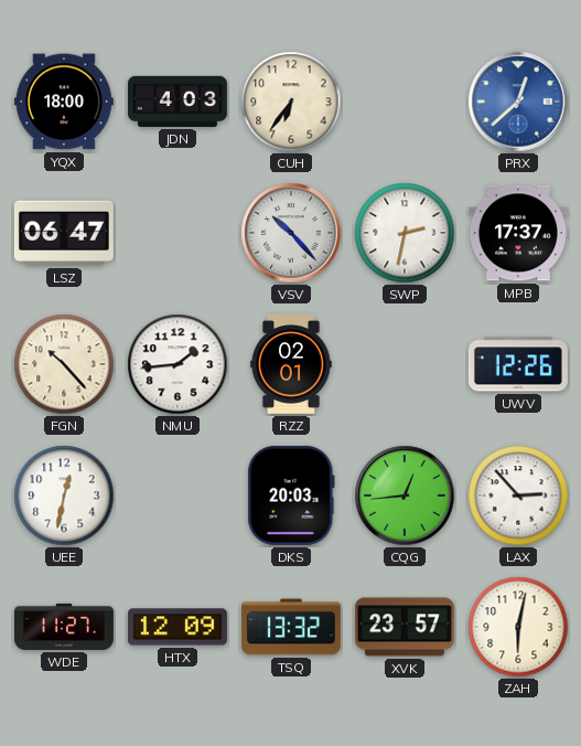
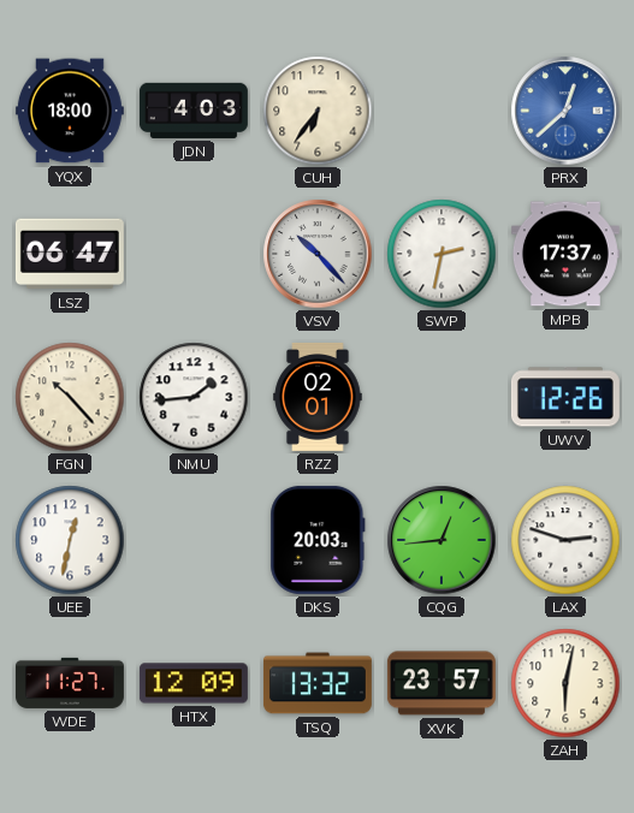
LAX: 2:53 -> 2:48 (565, 540)
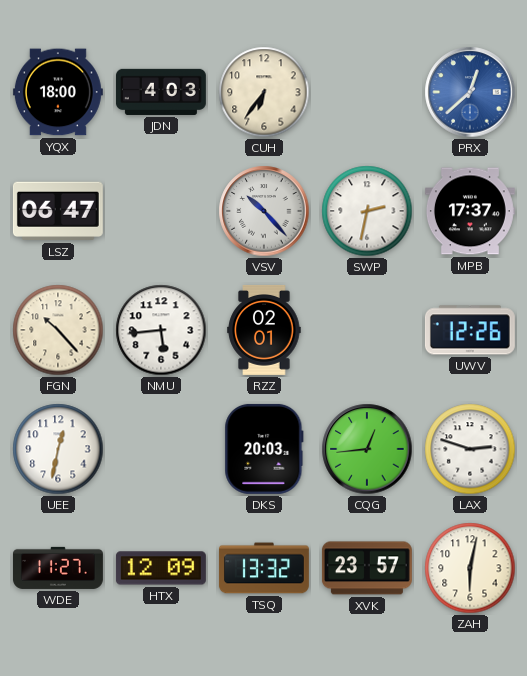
NMU: 1:44 -> 5:44 (161, 330)
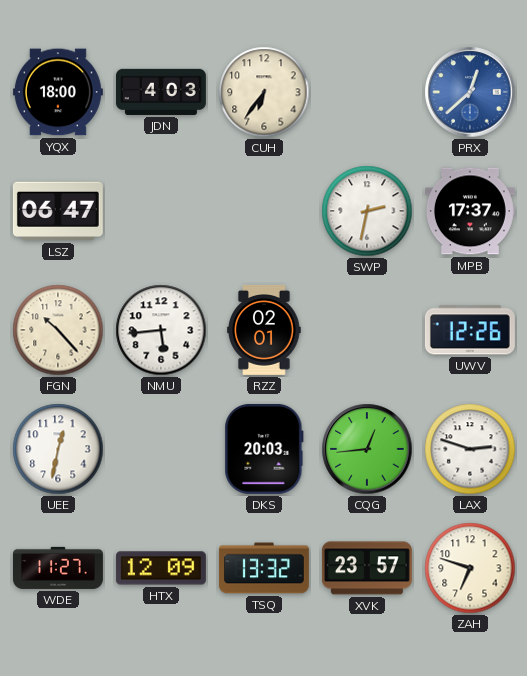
VSV: 10:23 -> none (264, 211)
ZAH: 6:02 -> 6:48 (470, 568)
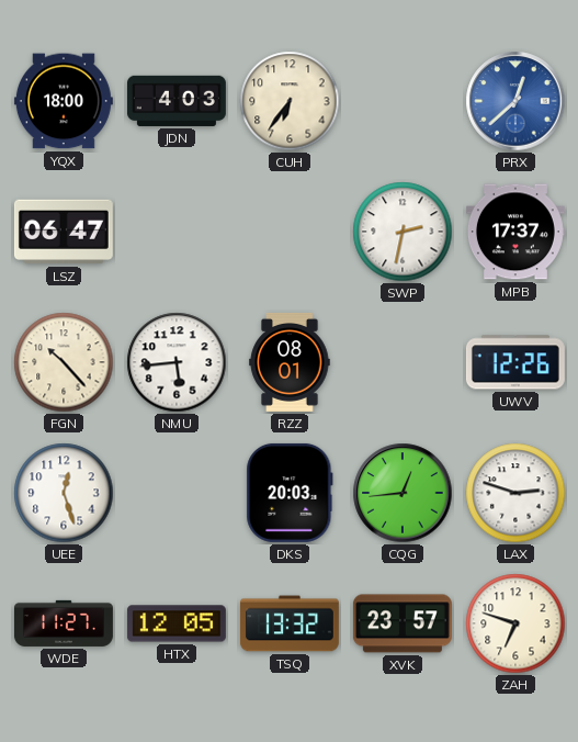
RZZ: 02:01 -> 08:01 (290, 362)
UEE: 12:32 -> 12:27 (64, 493)
HTX: 12:09 -> 12:05 (177, 623)
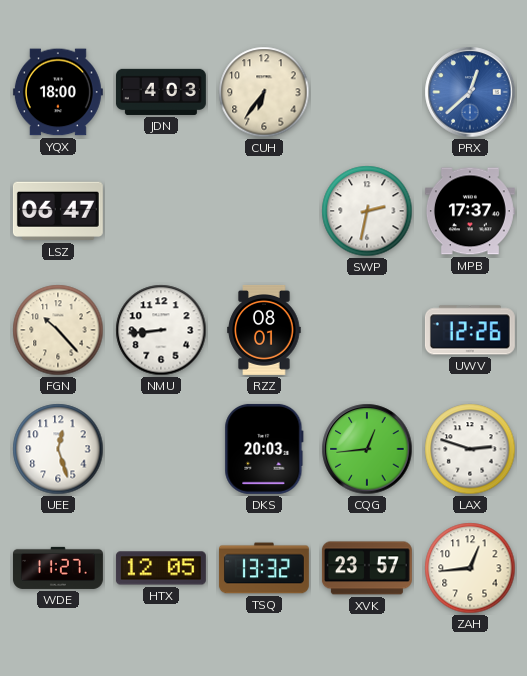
NMU: 5:44 -> 8:44 (161, 330)
ZAH: 6:48 -> 12:44 (470, 568)
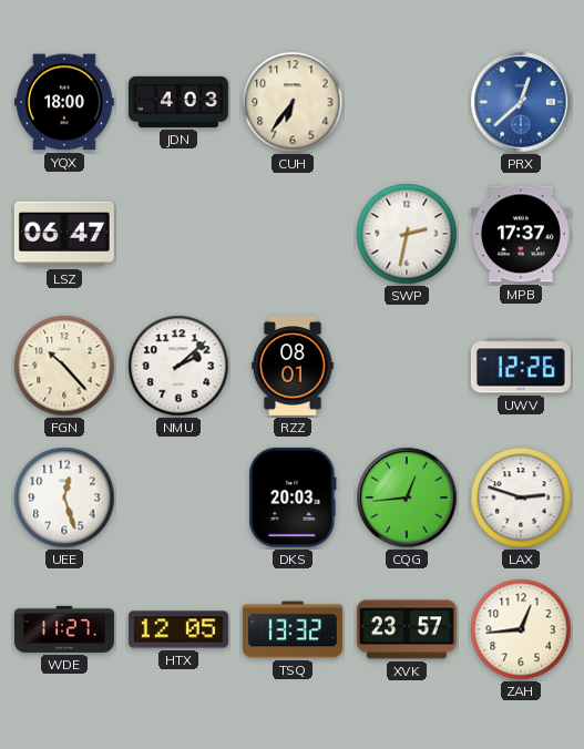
NMU: 8:44 -> 2:08 (178, 366)
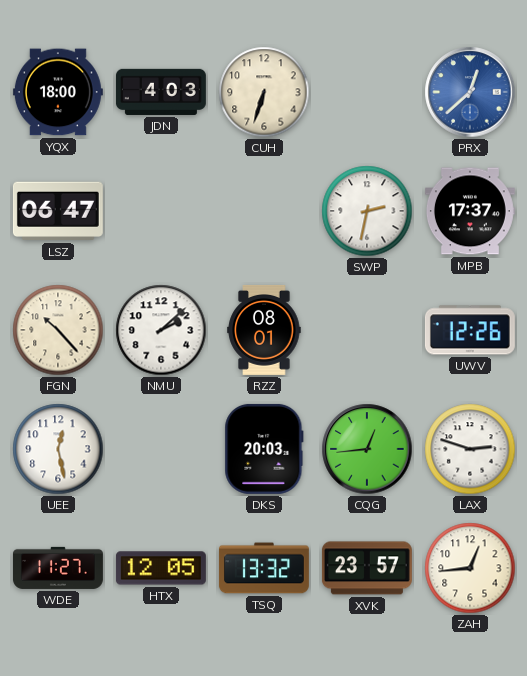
CUH: 6:36 -> 6:33 (264, 92)
UEE: 12:27 -> 12:28 (58, 449)
